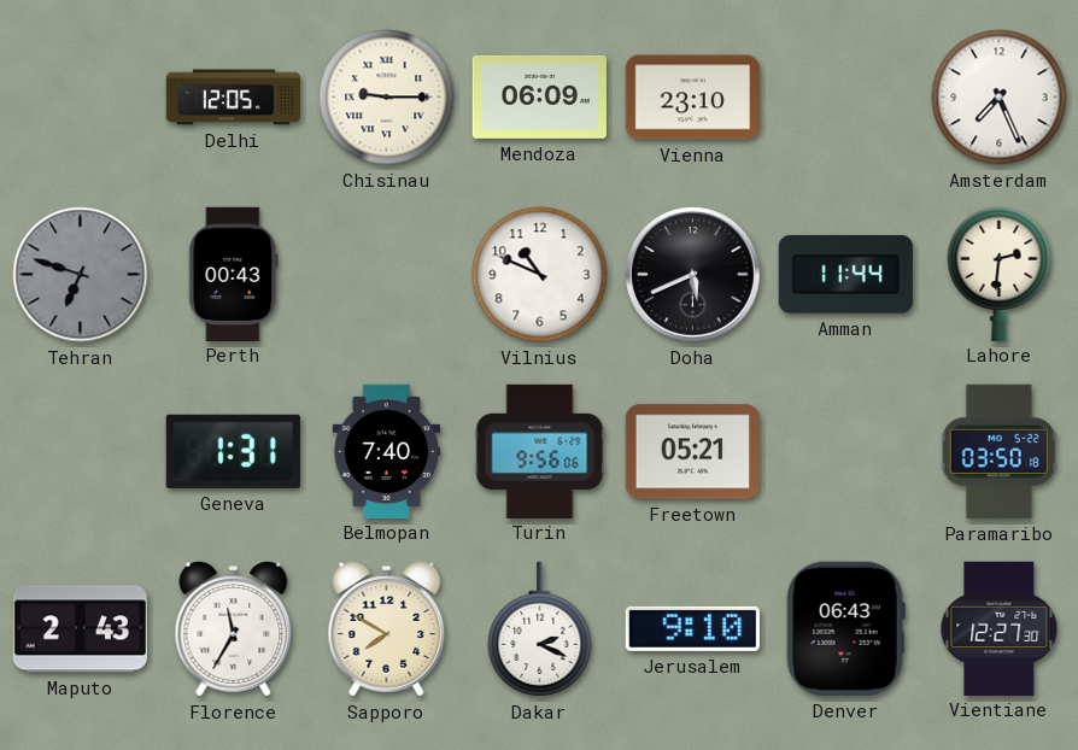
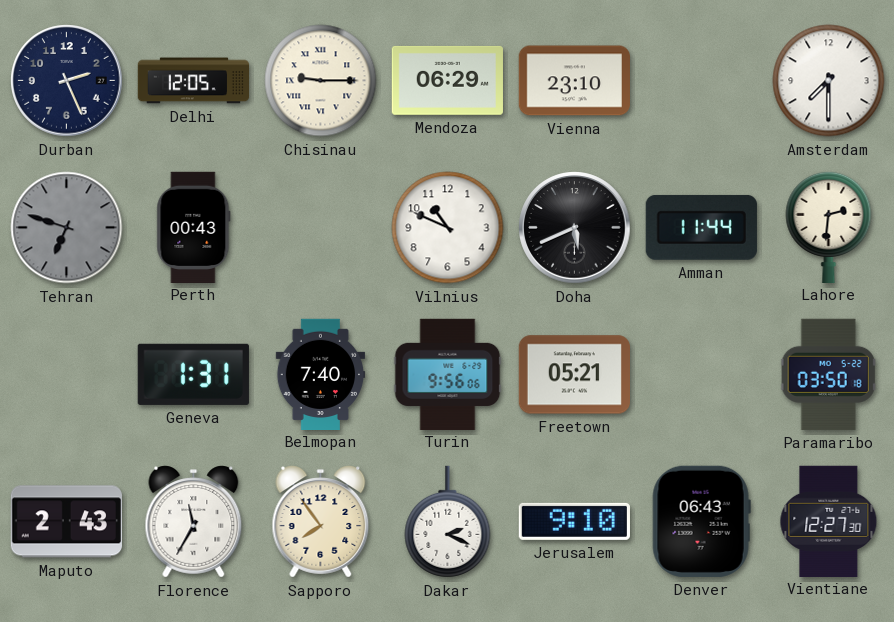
Durban: none -> 2:26 (67, 81)
Mendoza: 06:09 -> 06:29 (447, 80)
Amsterdam: 7:26 -> 7:30 (829, 81)
Sapporo: 7:50 -> 7:54 (321, 522)
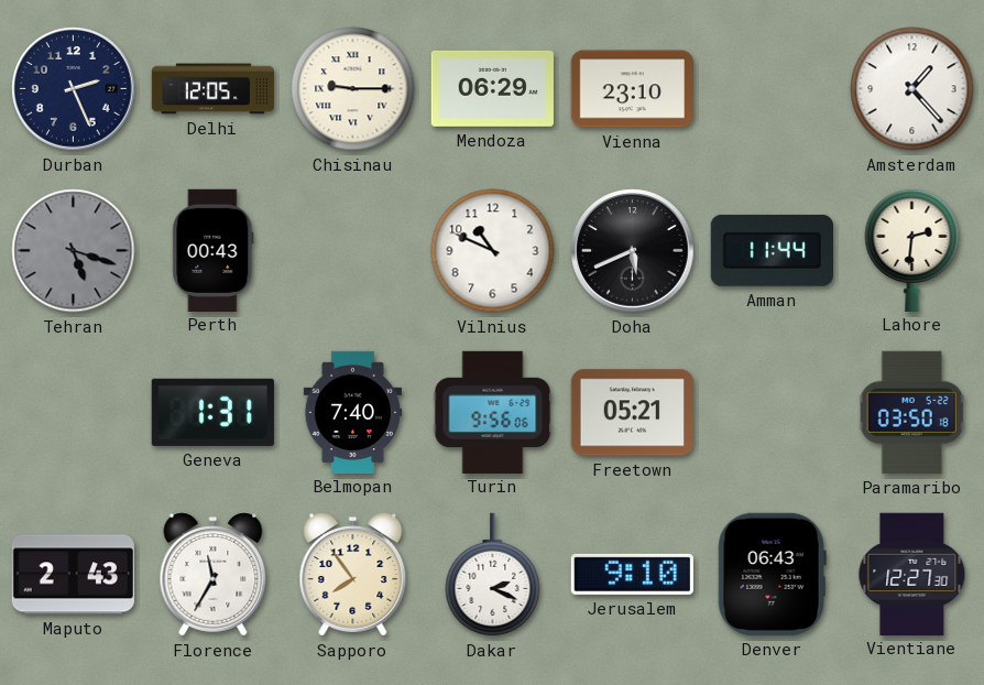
Amsterdam: 7:30 -> 1:23 (912, 89)
Tehran: 6:48 -> 5:18 (74, 251)
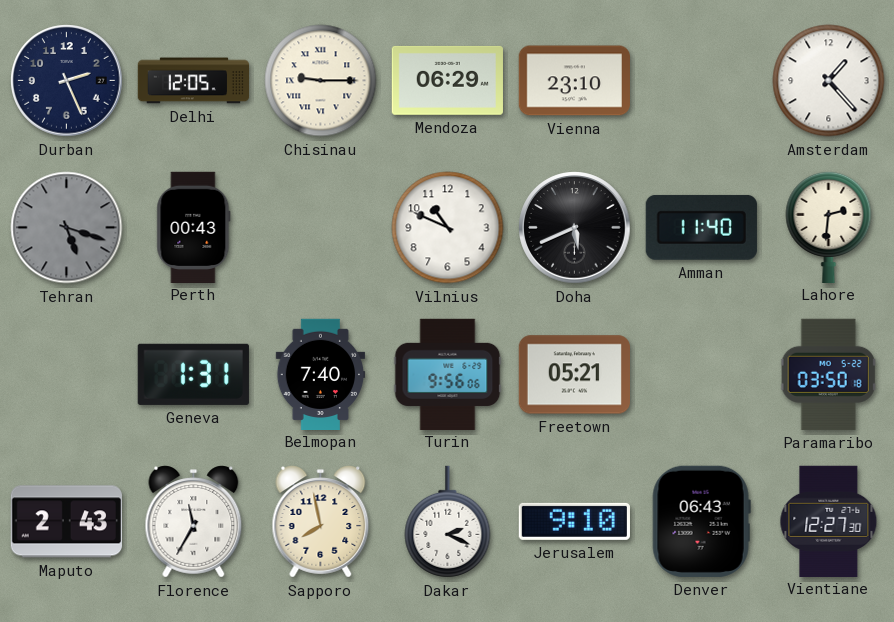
Amman: 11:44 -> 11:40 (701, 227)
Sapporo: 7:54 -> 7:58 (321, 522)
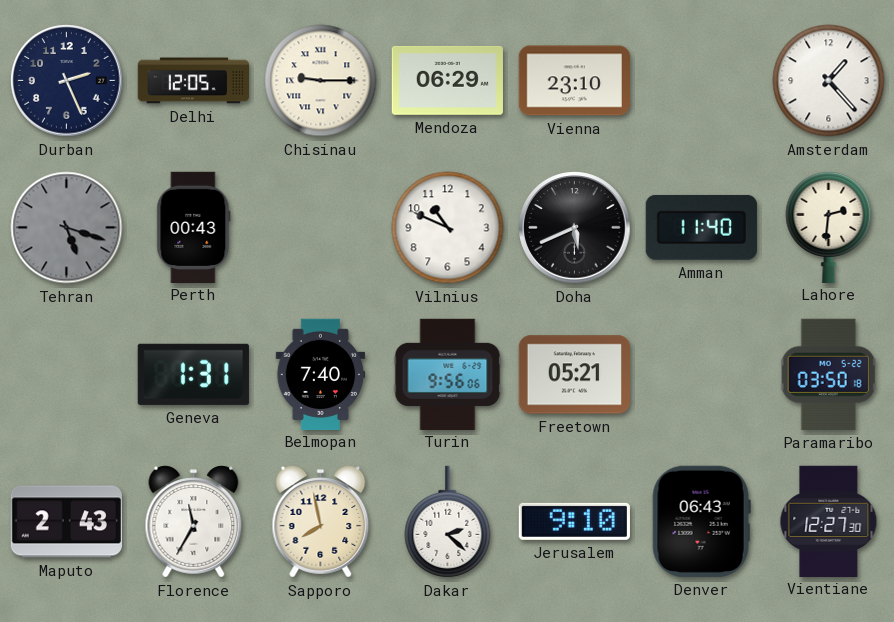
Dakar: 2:19 -> 2:22 (448, 522)
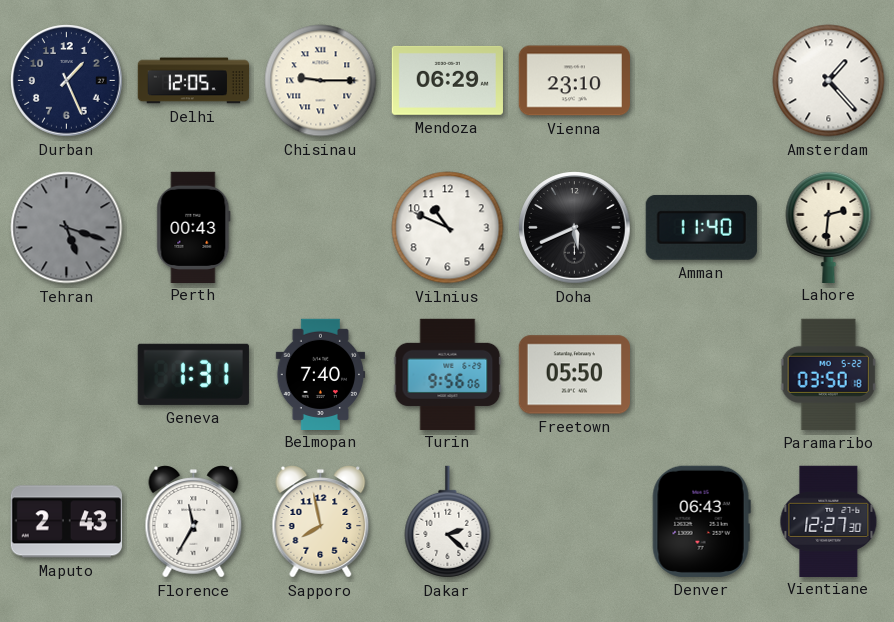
Durban: 2:26 -> 1:26 (67, 81)
Freetown: 05:21 -> 05:50 (574, 375)
Jerusalem: 9:10 -> none (574, 521)
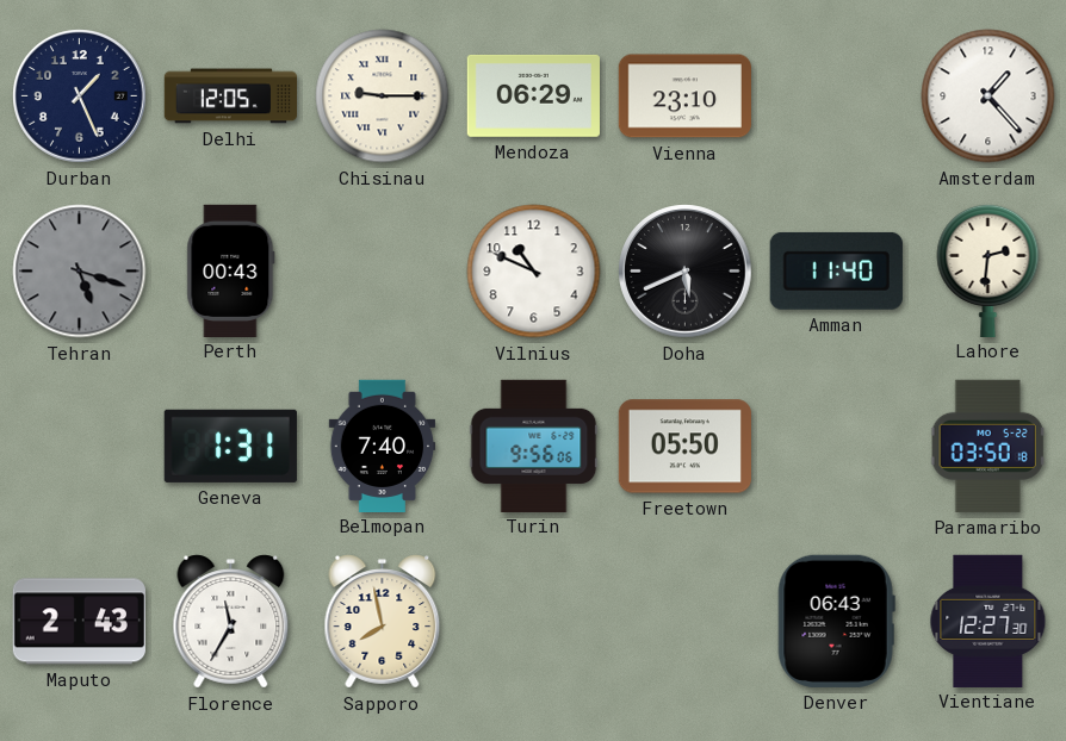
Dakar: 2:22 -> none (448, 522)
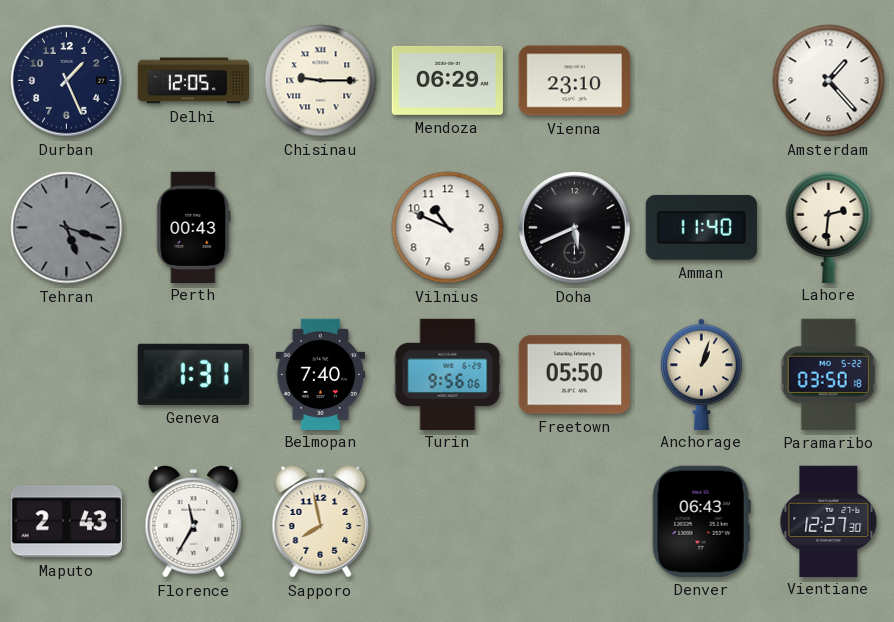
Anchorage: none -> 1:03 (702, 374)
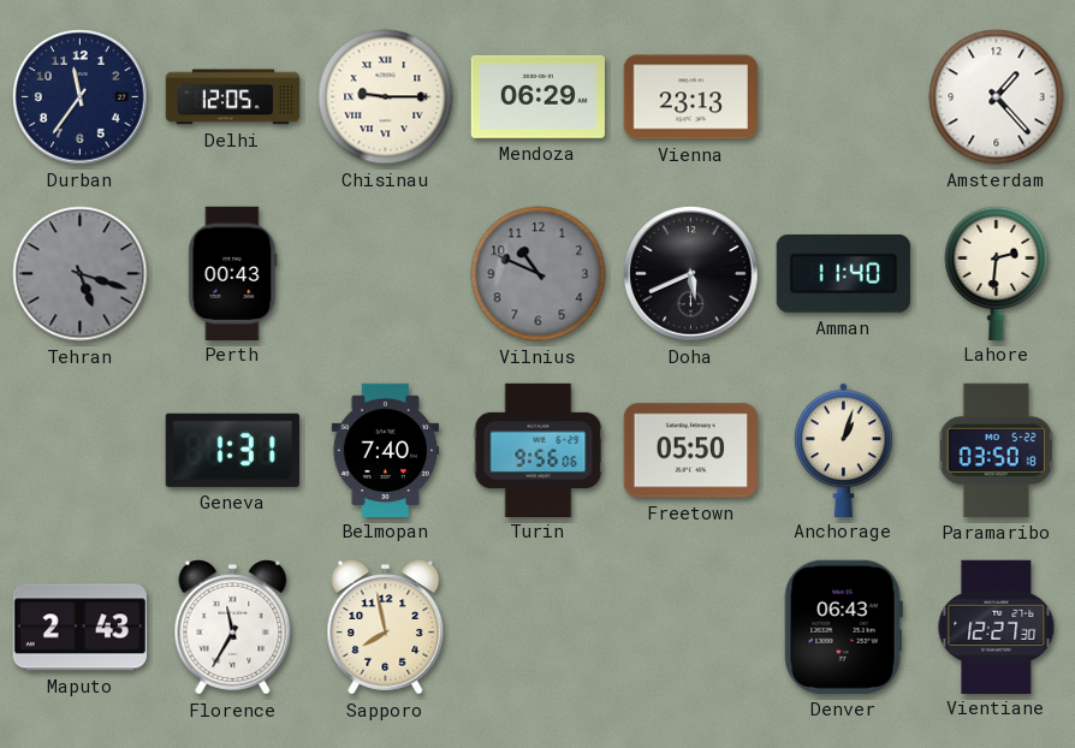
Durban: 1:26 -> 11:36 (81, 97)
Vienna: 23:10 -> 23:13 (690, 97)
Vilnius dial: white -> grey (539, 274)
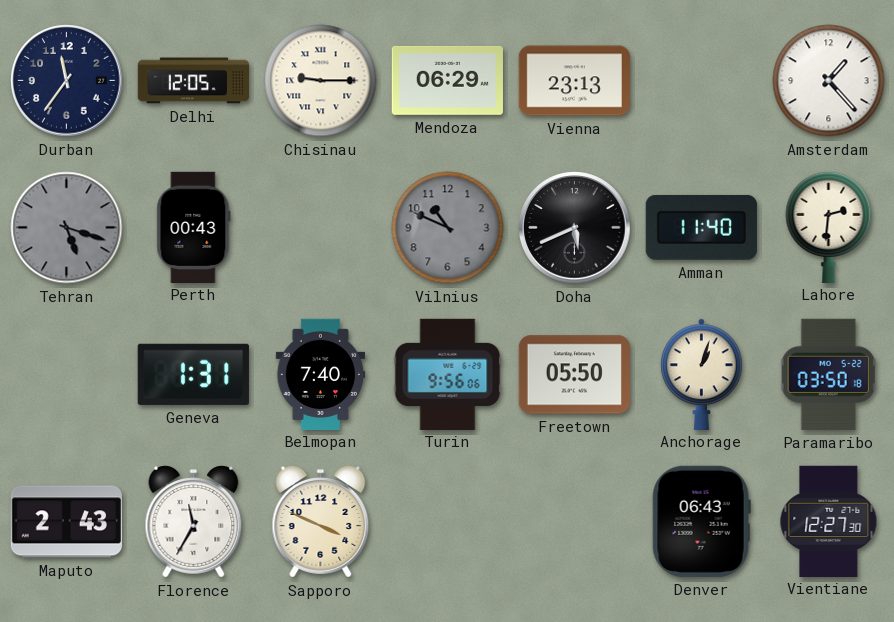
Sapporo: 7:58 -> 3:49 (321, 522)
